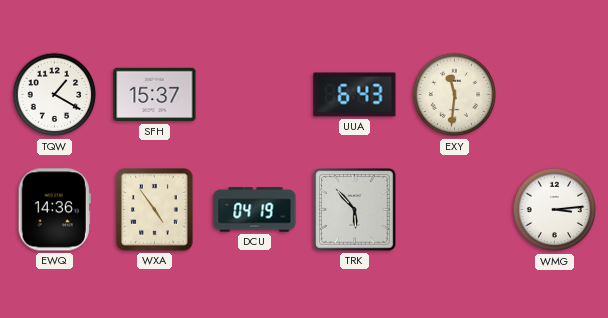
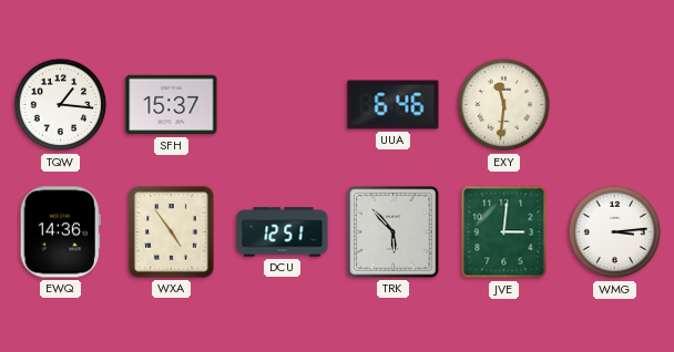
TQW: 1:20 -> 1:16 (61, 105)
UUA: 6:43 -> 6:46 (394, 105)
DCU: 04:19 -> 12:51 (283, 232)
JVE: none -> 3:01 (504, 232)
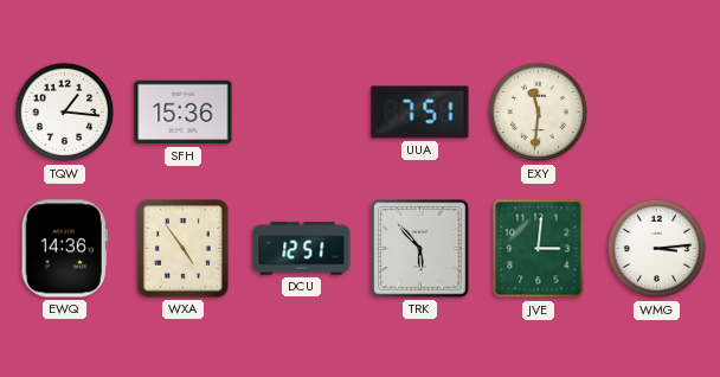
SFH: 15:37 -> 15:36 (184, 113)
UUA: 6:46 -> 7:51 (420, 113)
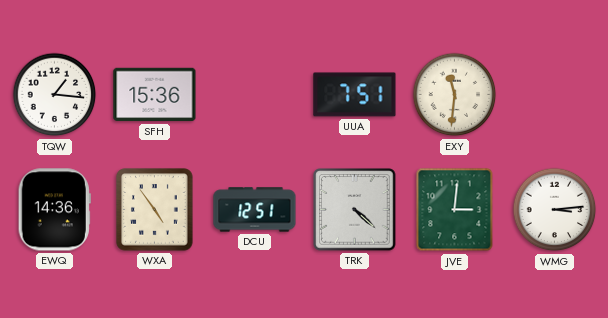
TRK: 5:53 -> 4:22 (355, 210)
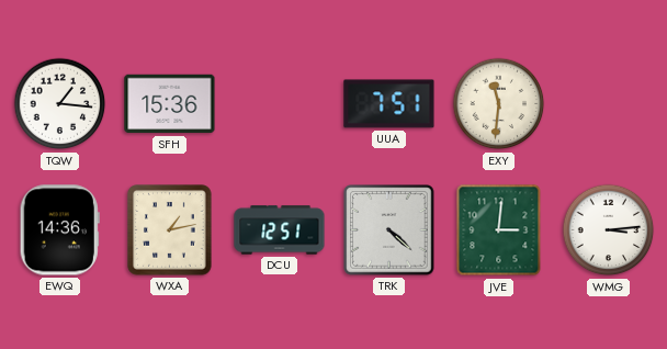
WXA: 4:54 -> 1:13 (170, 230)
